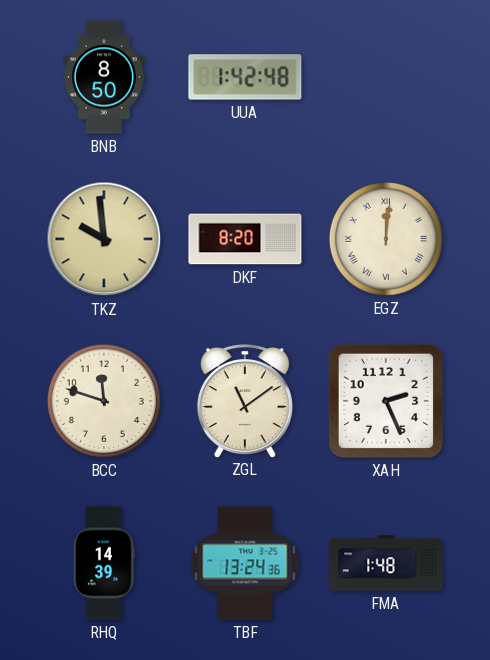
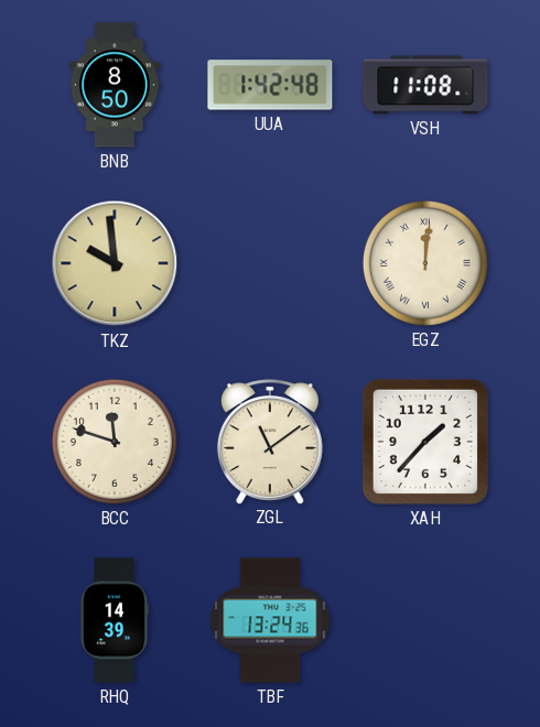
VSH: none -> 11:08 (425, 85)
DKF: 8:20 -> none (245, 239)
XAH: 2:26 -> 1:37 (425, 442)
FMA: 1:48 -> none (386, 563)
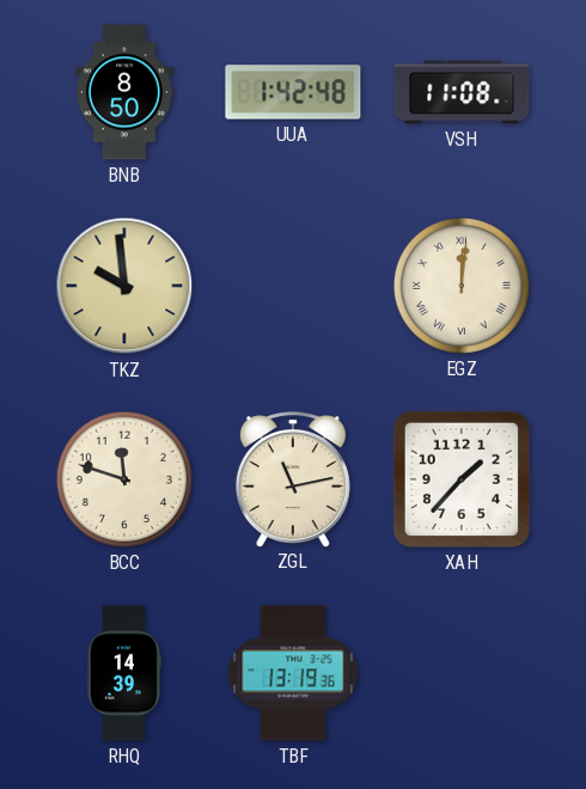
ZGL: 11:09 -> 11:13 (293, 479)
TBF: 13:24 -> 13:19 (293, 673)
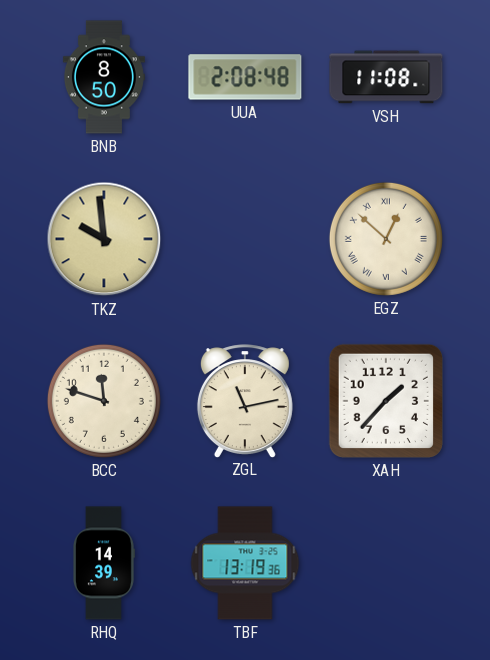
UUA: 1:42 -> 2:08 (245, 77)
EGZ: 12:01 -> 12:52 (386, 239)
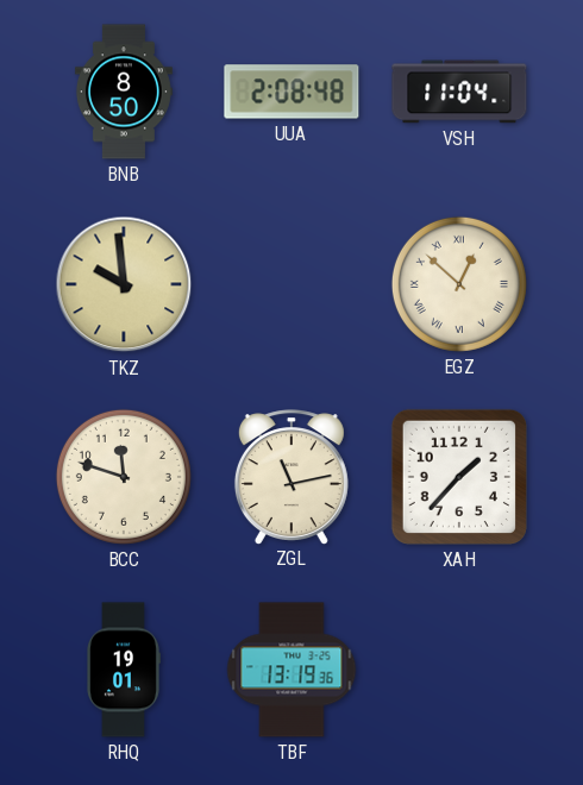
VSH: 11:08 -> 11:04 (459, 92)
RHQ: 14:39 -> 19:01 (123, 670)
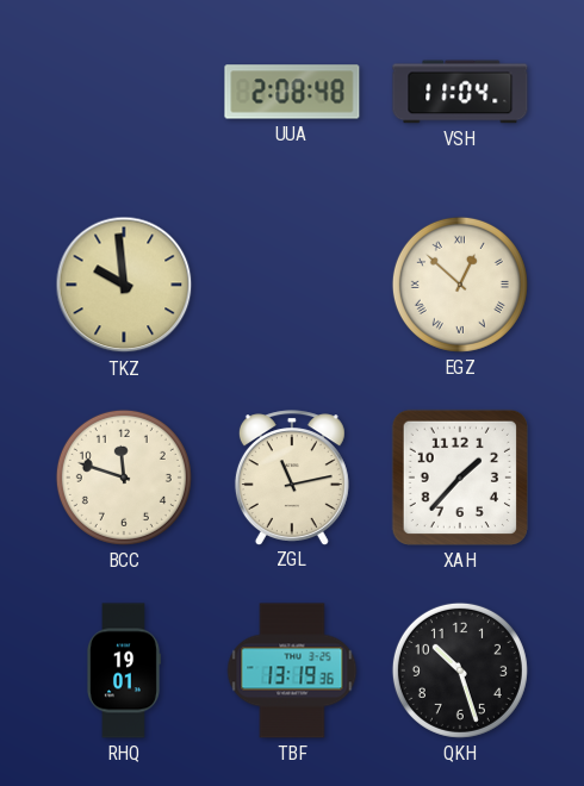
BNB: 8:50 -> none (124, 92)
QKH: none -> 10:27 (460, 670)
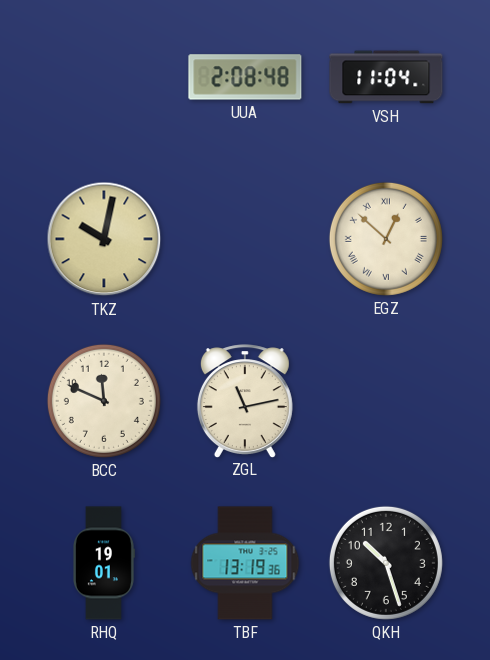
TKZ: 9:59 -> 10:02 (104, 239)
BCC: 11:48 -> 11:49 (104, 401)
XAH: 1:37 -> none (460, 478)
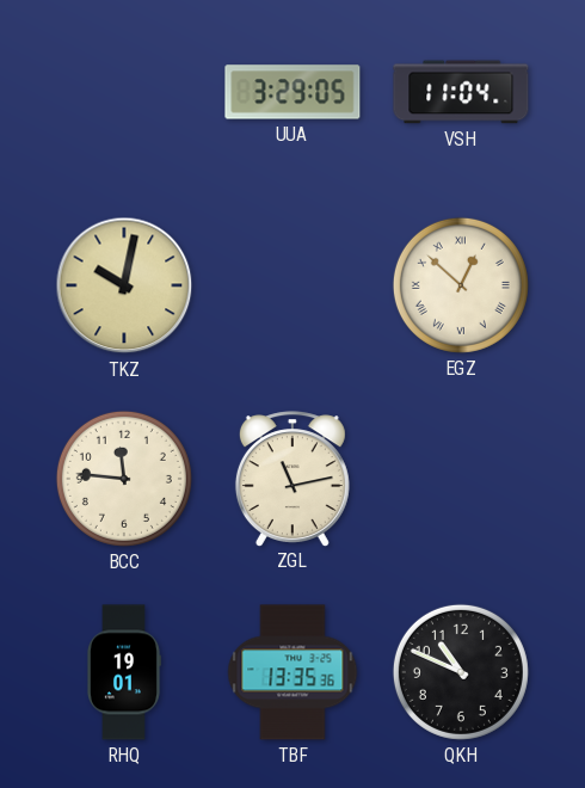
UUA: 2:08 -> 3:29 (292, 92)
BCC: 11:49 -> 11:46 (124, 479)
TBF: 13:19 -> 13:35 (292, 672)
QKH: 10:27 -> 10:49 (461, 672)
